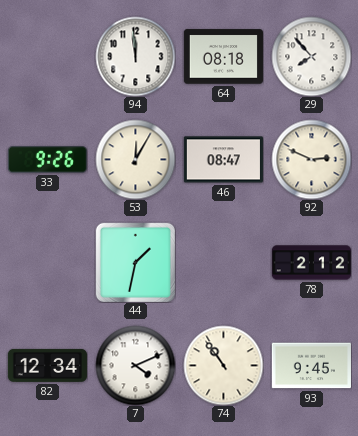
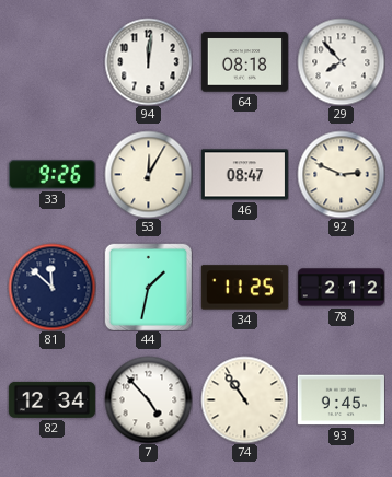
94: 11:59 -> 12:01 (148, 61)
81: none -> 11:52 (51, 287)
34: none -> 11:25 (244, 288)
7: 4:11 -> 4:53 (148, 399)
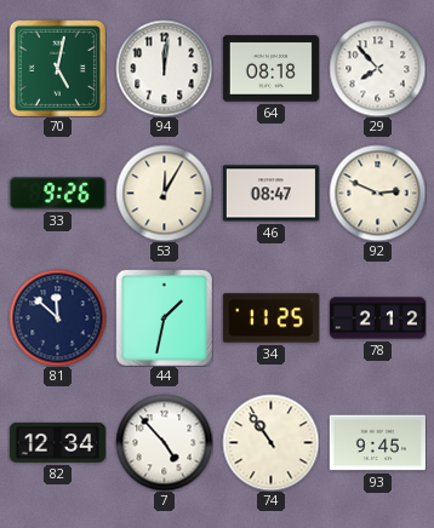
70: none -> 5:02 (57, 68)
